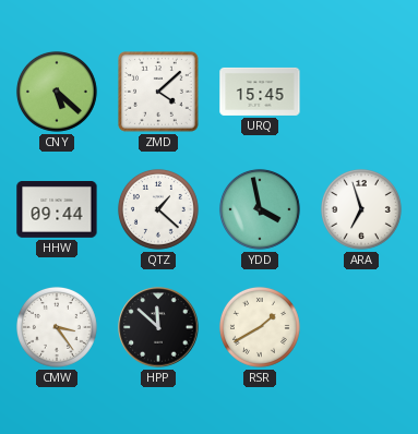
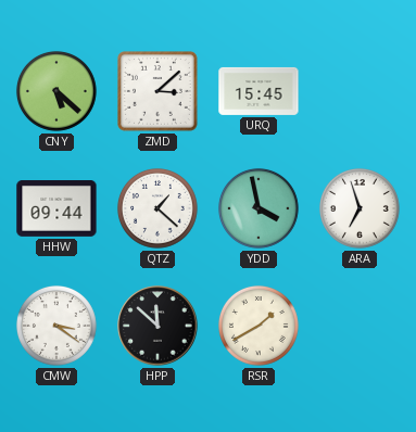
ZMD: 4:08 -> 3:08 (159, 92)
CMW: 3:24 -> 3:21 (56, 326)
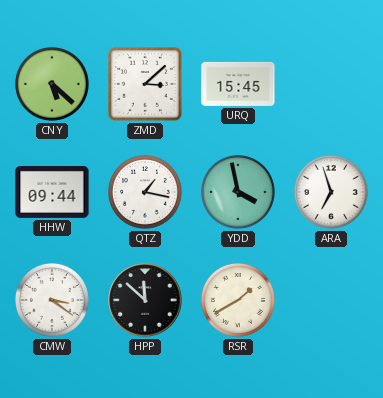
QTZ: 1:22 -> 1:17 (145, 192)
